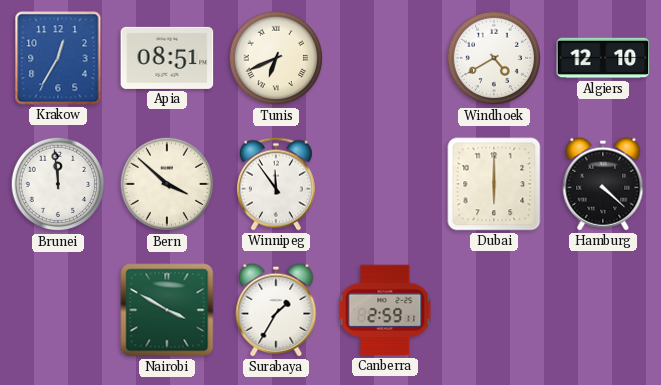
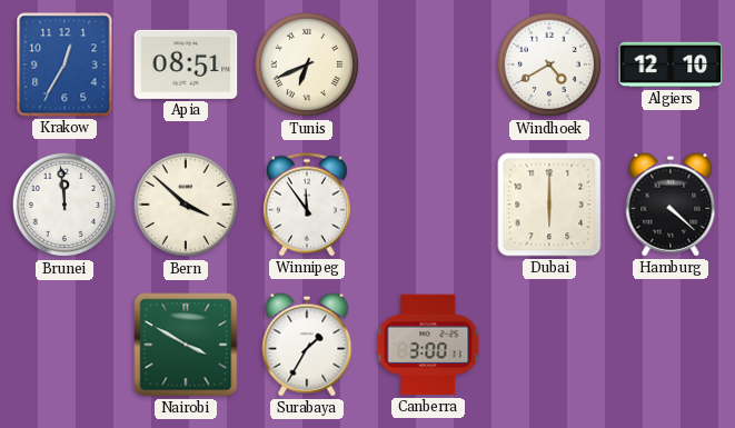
Canberra: 2:59 -> 3:00 (428, 345)
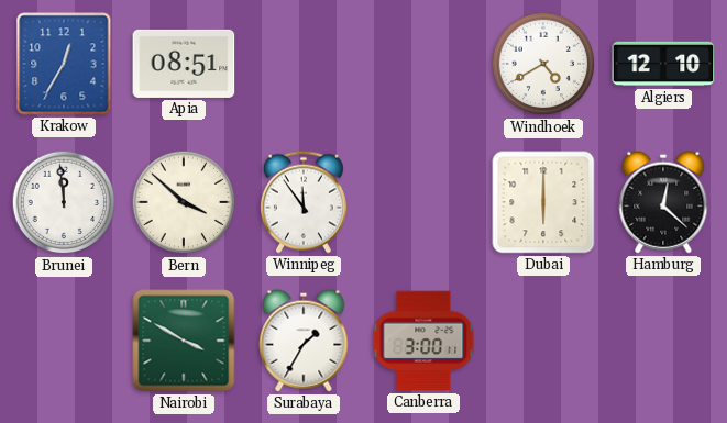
Tunis: 6:41 -> none (307, 64)
Hamburg: 4:22 -> 12:22 (663, 202)
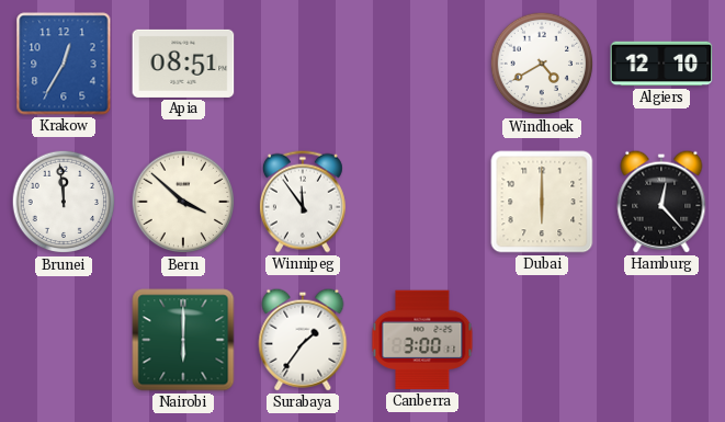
Hamburg: 12:22 -> 12:23 (661, 202)
Nairobi: 3:50 -> 6:00 (183, 340)
Surabaya: 1:35 -> 1:36 (303, 340)
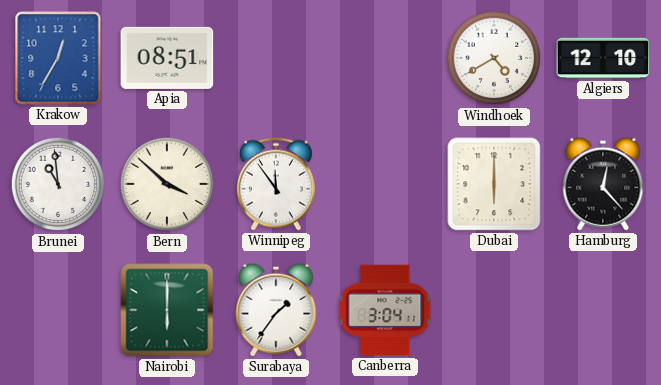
Brunei: 11:59 -> 10:59 (58, 184)
Canberra: 3:00 -> 3:04 (385, 310)
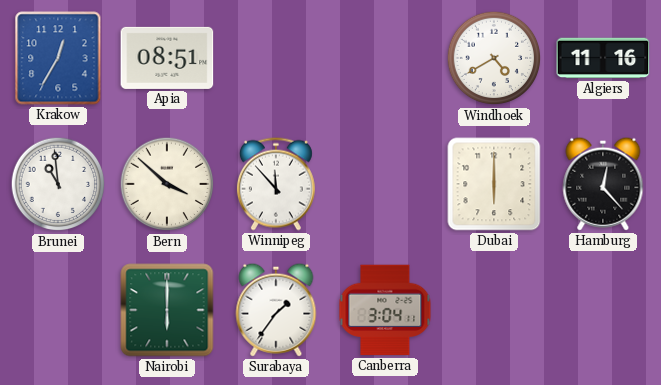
Algiers: 12:10 -> 11:16 (603, 58)
Winnipeg: 11:54 -> 11:53 (276, 184)
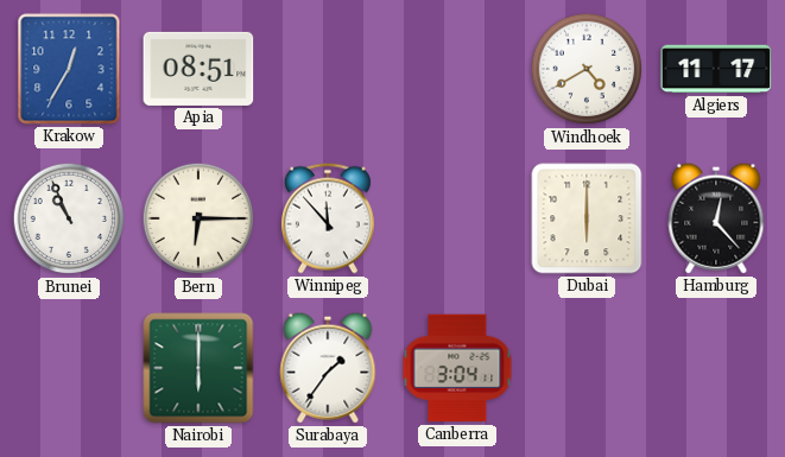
Algiers: 11:16 -> 11:17 (716, 69)
Brunei: 10:59 -> 10:56 (69, 218)
Bern: 3:52 -> 6:15 (198, 218)
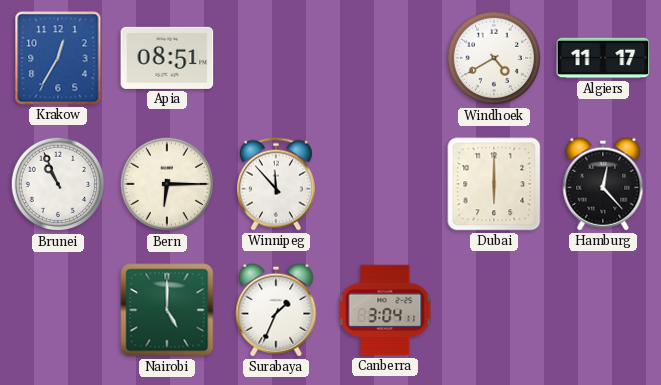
Nairobi: 6:00 -> 5:00 (167, 310)
Surabaya: 1:36 -> 1:34 (276, 310)
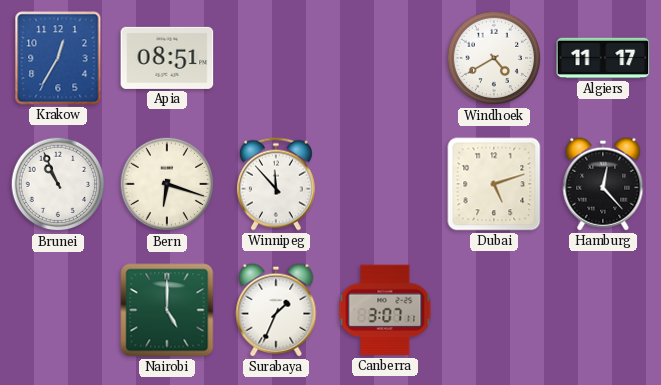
Bern: 6:15 -> 6:18 (167, 184)
Dubai: 6:00 -> 5:12 (494, 184)
Canberra: 3:04 -> 3:07 (385, 310)
